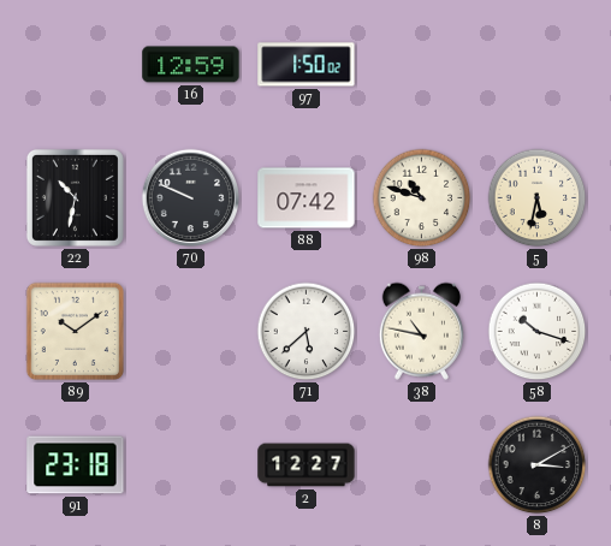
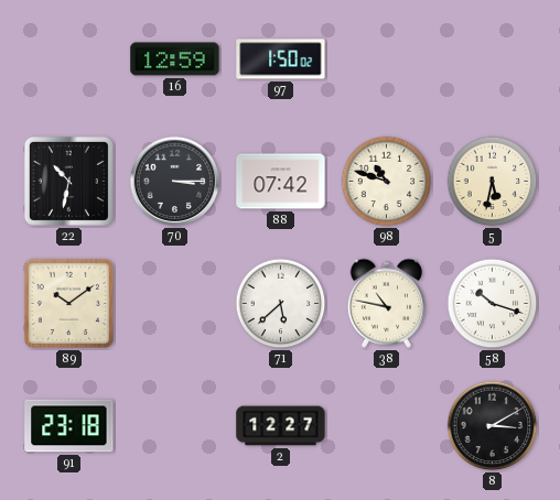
70: 9:49 -> 3:15 (175, 182)
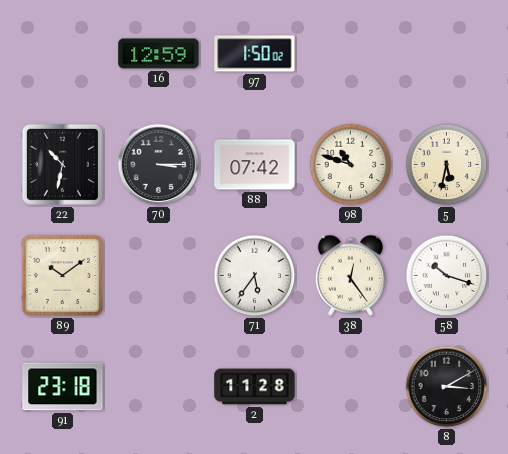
71: 5:38 -> 5:36 (255, 276)
38: 10:47 -> 12:24 (350, 275)
2: 12:27 -> 11:28 (255, 387)
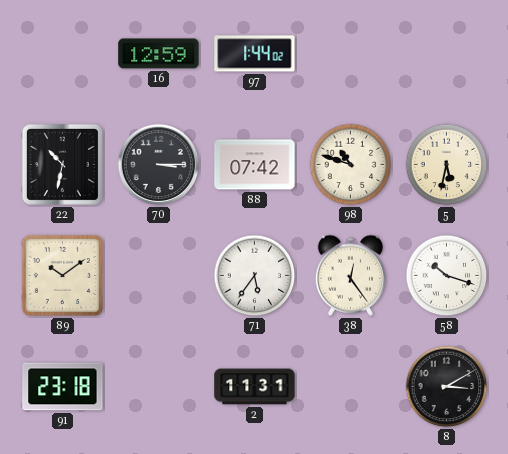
97: 1:50 -> 1:44 (255, 54)
2: 11:28 -> 11:31 (255, 387)
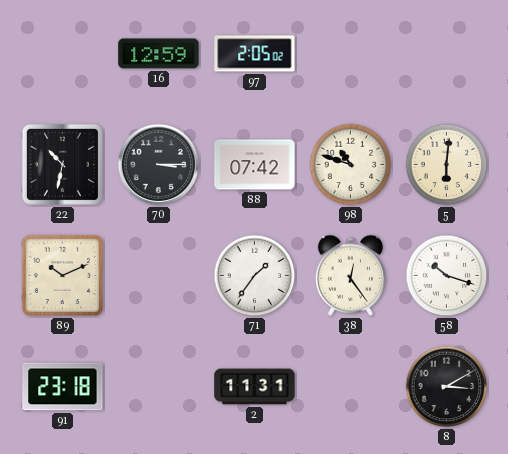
97: 1:44 -> 2:05 (255, 54)
5: 5:32 -> 6:01 (447, 165)
89: 10:09 -> 10:11 (62, 275)
71: 5:36 -> 1:36 (255, 276)
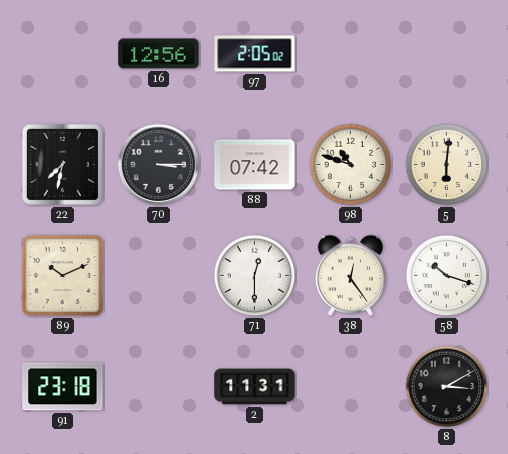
16: 12:59 -> 12:56 (159, 54)
22: 10:32 -> 7:32 (62, 164)
71: 1:36 -> 12:30 (255, 276)
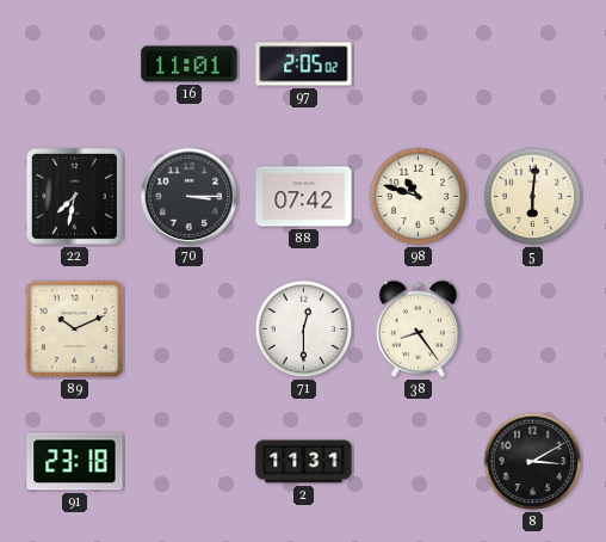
16: 12:56 -> 11:01 (190, 64)
38: 12:24 -> 8:24 (418, 328)
58: 10:18 -> none (447, 276)
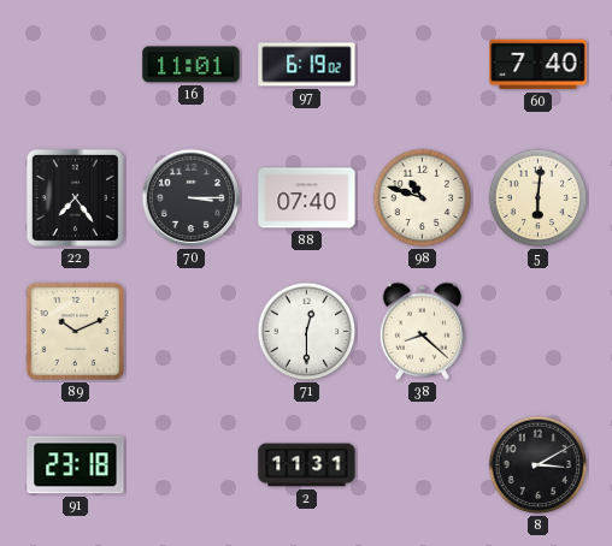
97: 2:05 -> 6:19 (307, 65)
60: none -> 7:40 (539, 65)
22: 7:32 -> 7:24 (75, 197)
88: 07:42 -> 07:40 (307, 198)
38: 8:24 -> 8:22 (422, 331)
